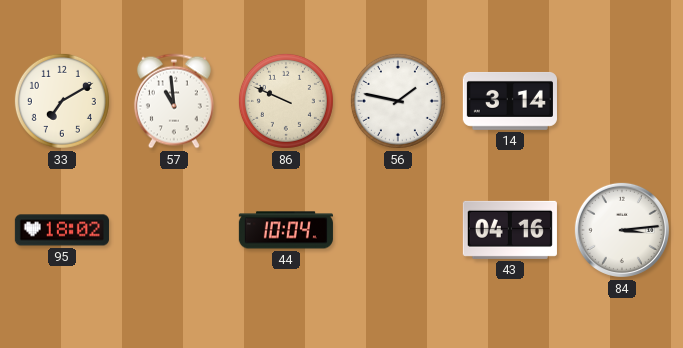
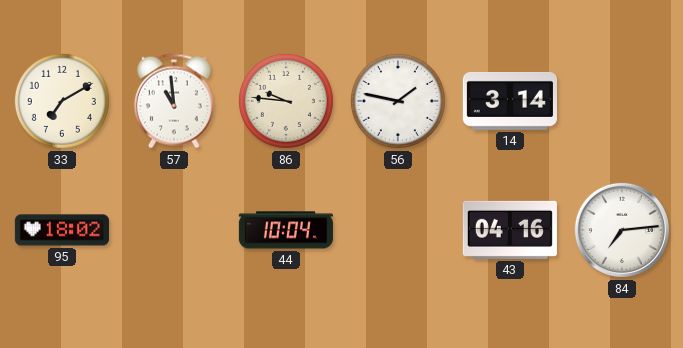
86: 9:49 -> 9:46 (286, 101)
84: 3:14 -> 7:14 (622, 230)
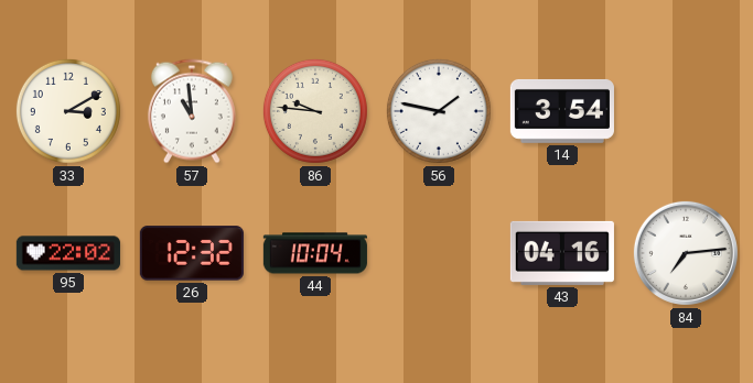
33: 7:10 -> 3:10 (68, 111)
14: 3:14 -> 3:54 (562, 111)
95: 18:02 -> 22:02 (68, 253)
26: none -> 12:32 (192, 253)
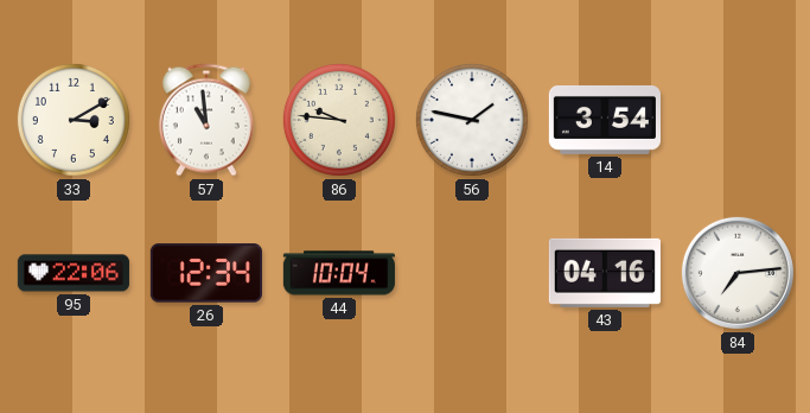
95: 22:02 -> 22:06 (74, 273)
26: 12:32 -> 12:34 (206, 273)
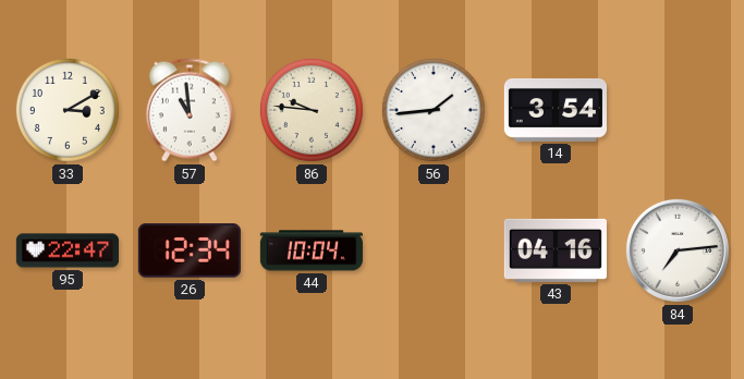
56: 1:47 -> 1:44 (434, 110)
95: 22:06 -> 22:47 (68, 250)
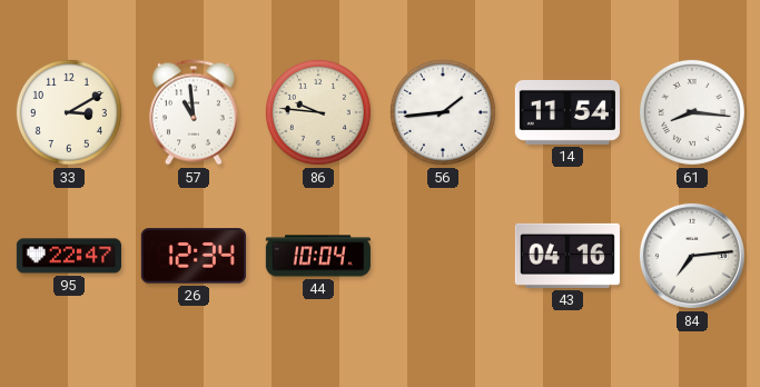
14: 3:54 -> 11:54 (567, 112)
61: none -> 8:16 (692, 112)
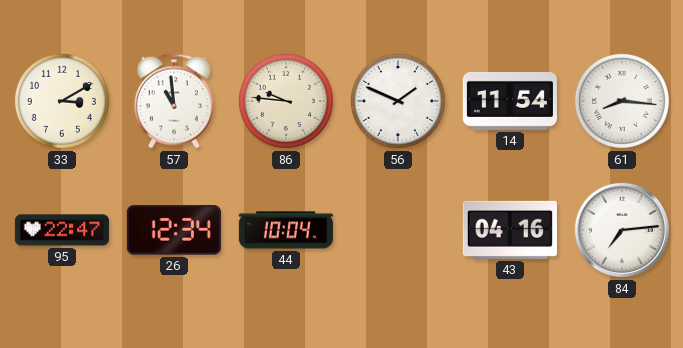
56: 1:44 -> 1:49 (398, 101)
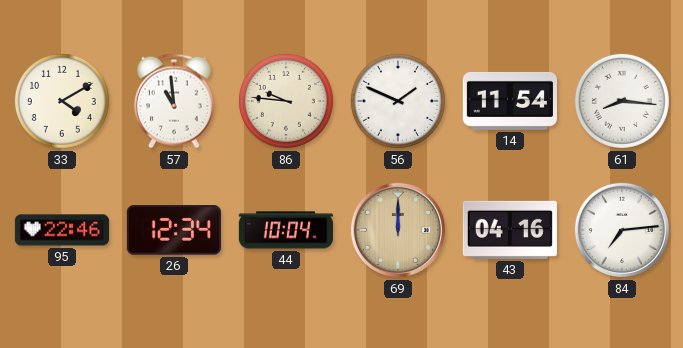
33: 3:10 -> 4:10 (62, 101)
95: 22:47 -> 22:46 (62, 230)
69: none -> 12:00 (398, 230)
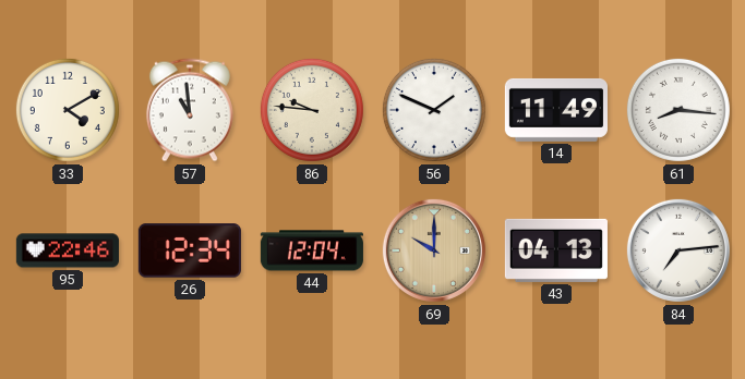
14: 11:54 -> 11:49 (556, 110)
44: 10:04 -> 12:04 (312, 250)
69: 12:00 -> 10:00 (434, 250)
43: 04:16 -> 04:13 (556, 250)
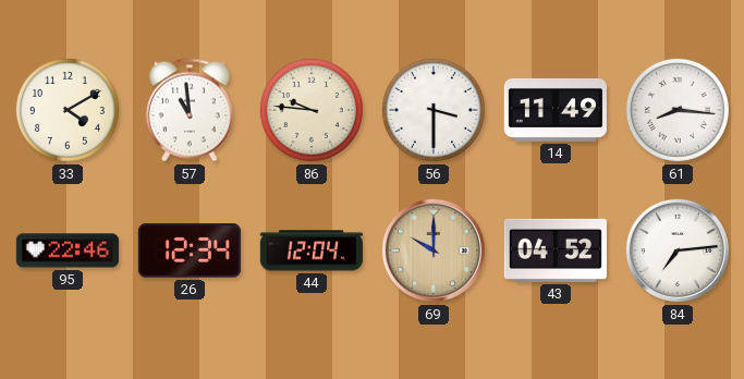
56: 1:49 -> 3:30 (434, 110)
43: 04:13 -> 04:52 (556, 250)
